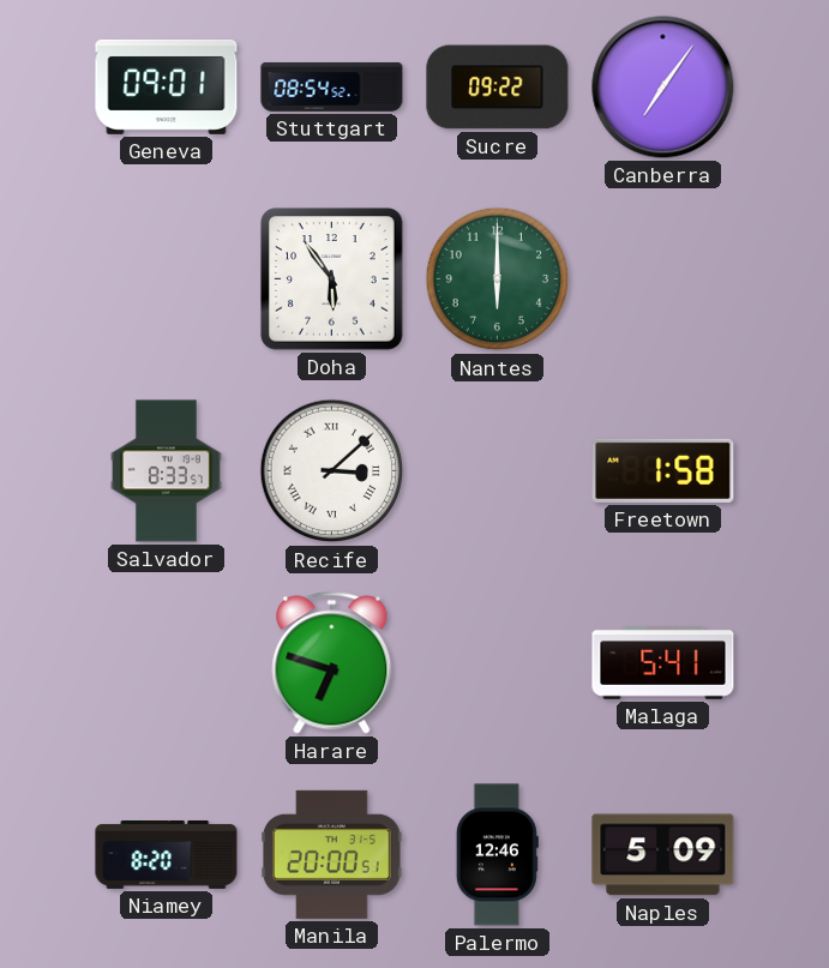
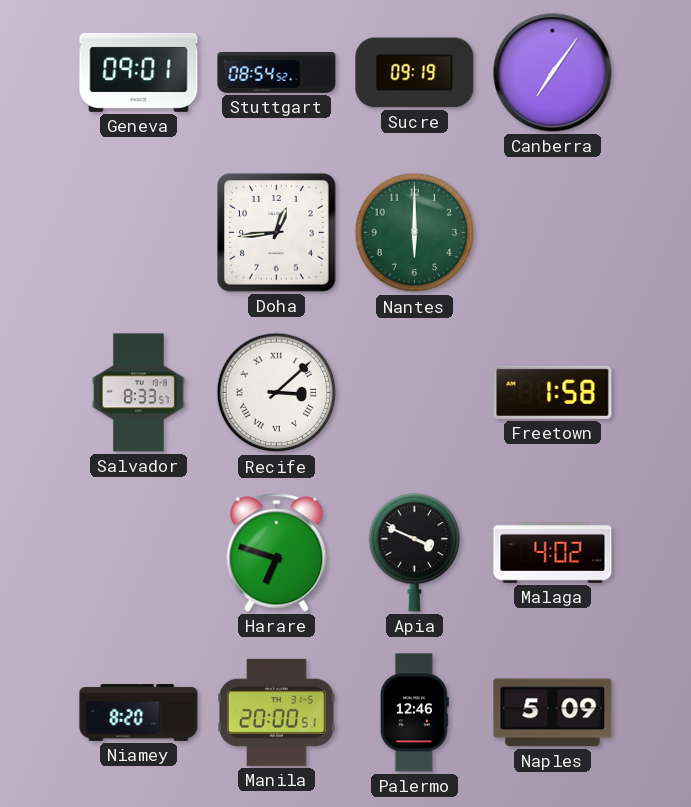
Sucre: 09:22 -> 09:19 (415, 73)
Doha: 5:54 -> 12:44 (277, 233)
Apia: none -> 3:49 (414, 553)
Malaga: 5:41 -> 4:02 (553, 553)
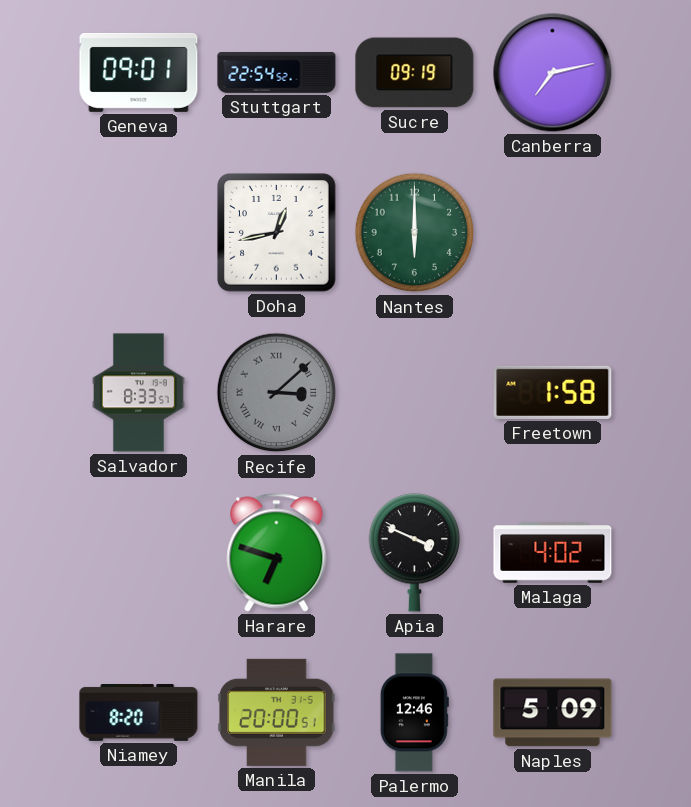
Stuttgart: 08:54 -> 22:54 (277, 72)
Canberra: 7:06 -> 7:13 (553, 73)
Doha: 12:44 -> 12:43 (277, 233)
Recife dial: white -> grey (277, 393)
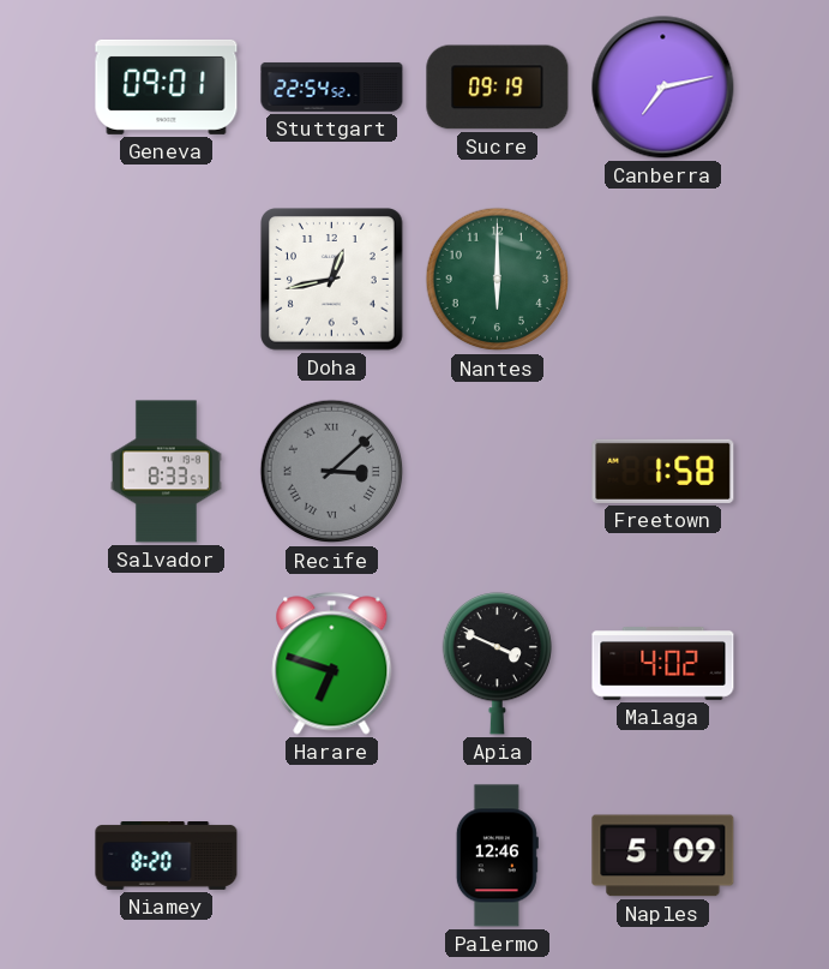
Manila: 20:00 -> none (277, 712)
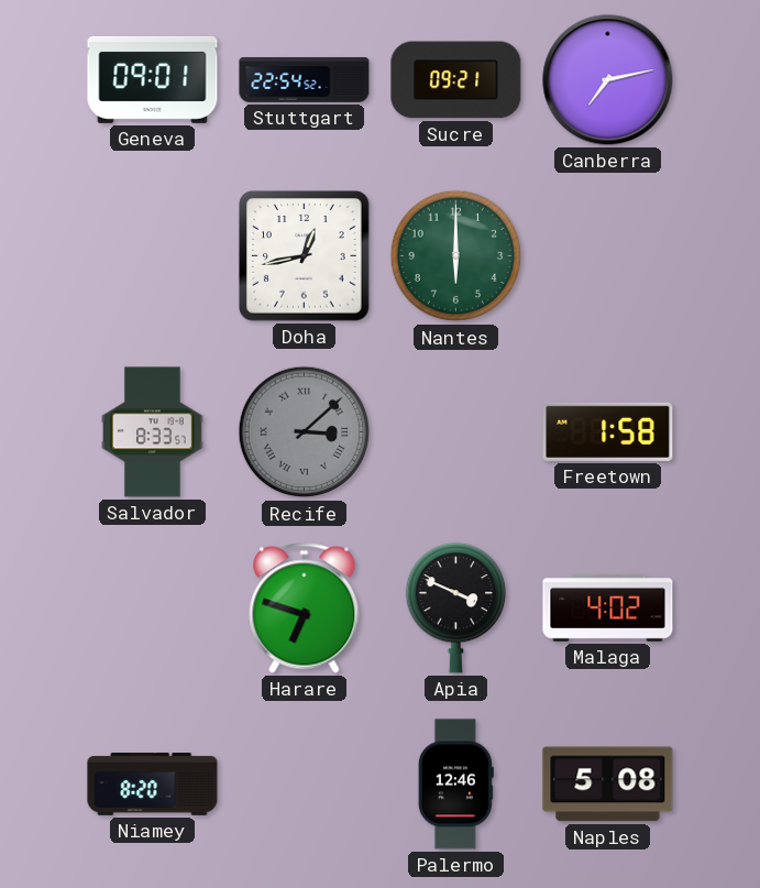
Sucre: 09:19 -> 09:21 (456, 80)
Naples: 5:09 -> 5:08 (608, 785)
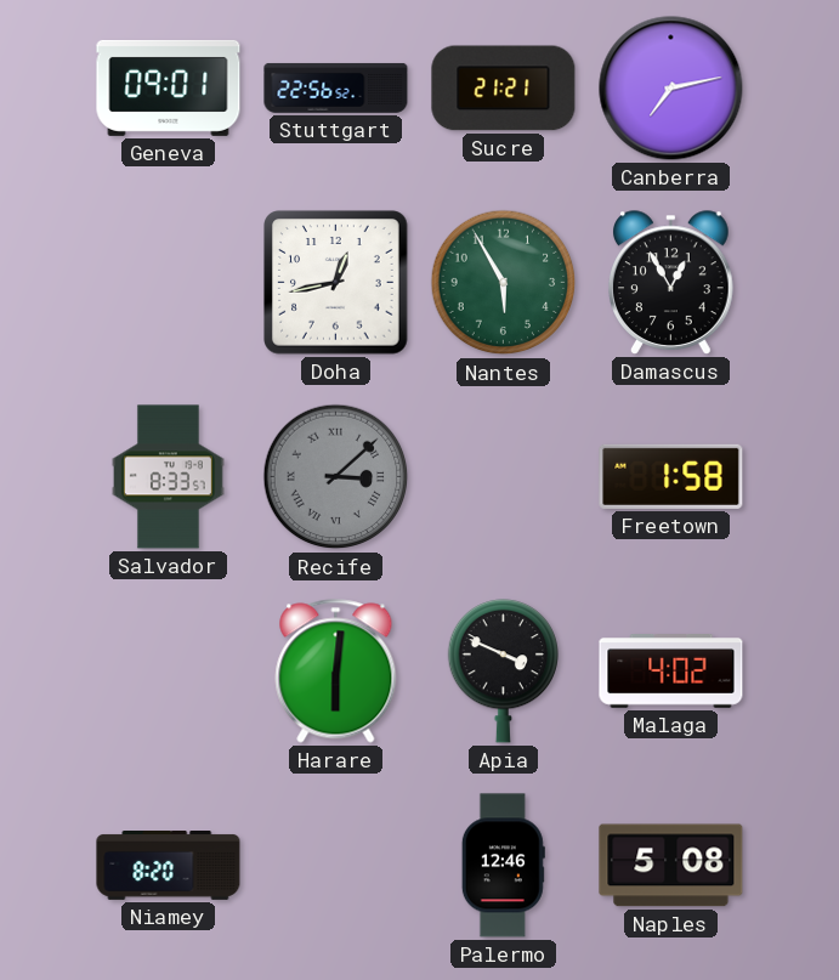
Stuttgart: 22:54 -> 22:56 (336, 87)
Sucre: 09:21 -> 21:21 (504, 89)
Nantes: 6:00 -> 5:55 (504, 283)
Damascus: none -> 12:55 (671, 283)
Harare: 6:48 -> 6:01 (336, 672)
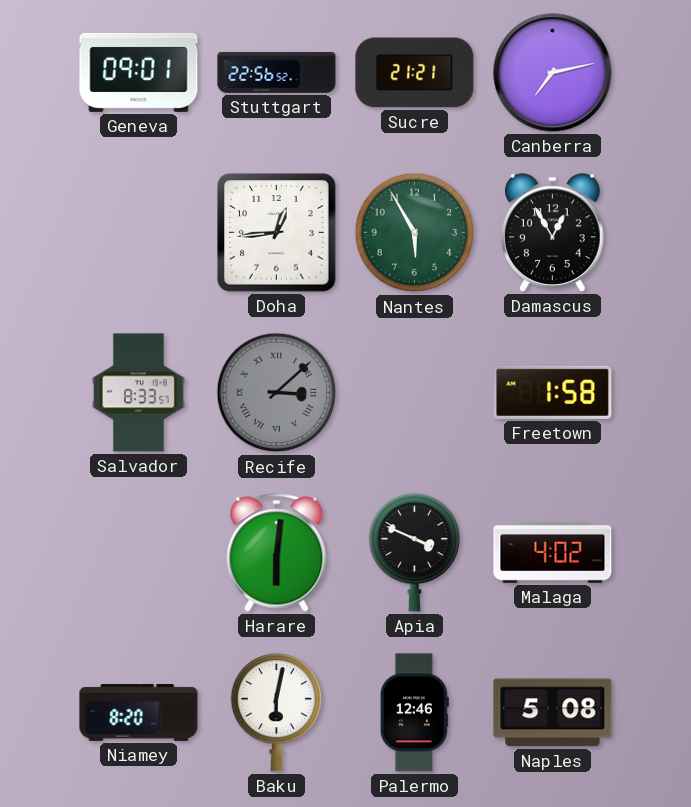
Doha: 12:43 -> 12:44 (277, 233)
Baku: none -> 6:02 (276, 713)
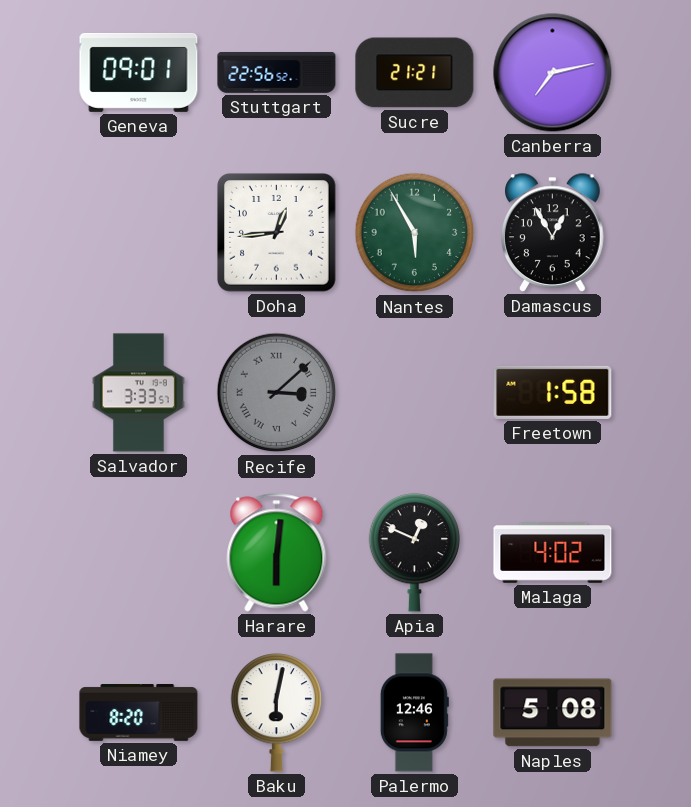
Salvador: 8:33 -> 3:33 (138, 393)
Apia: 3:49 -> 12:49 (414, 553)
